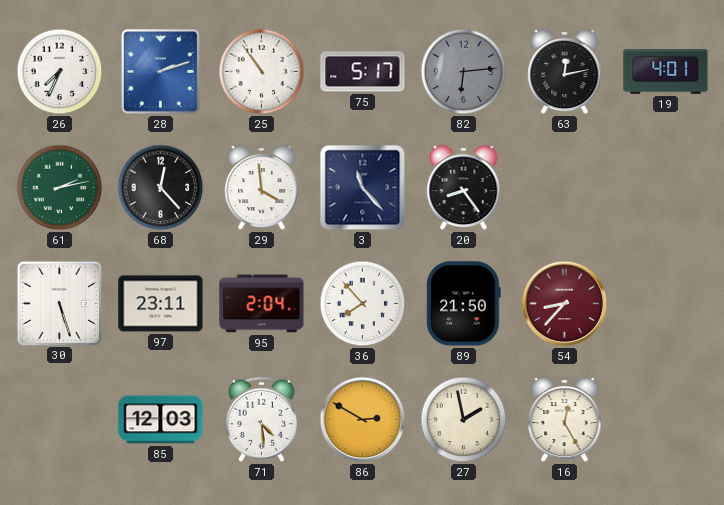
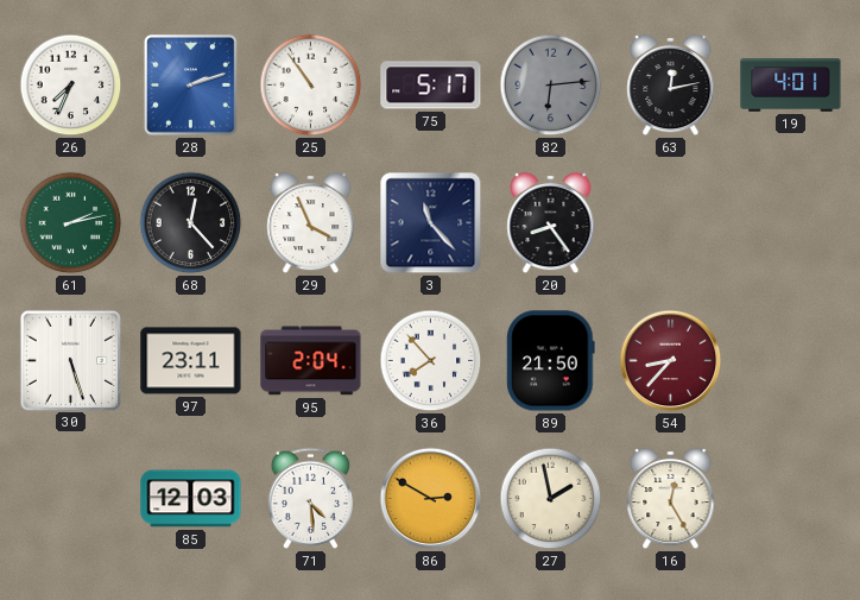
29: 3:59 -> 3:56 (311, 223)
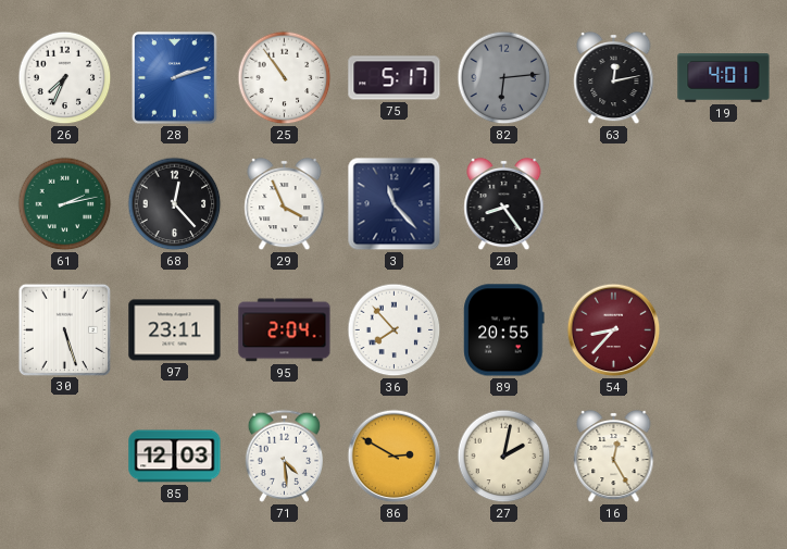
89: 21:50 -> 20:55 (504, 330)
27: 1:58 -> 2:02 (504, 457)
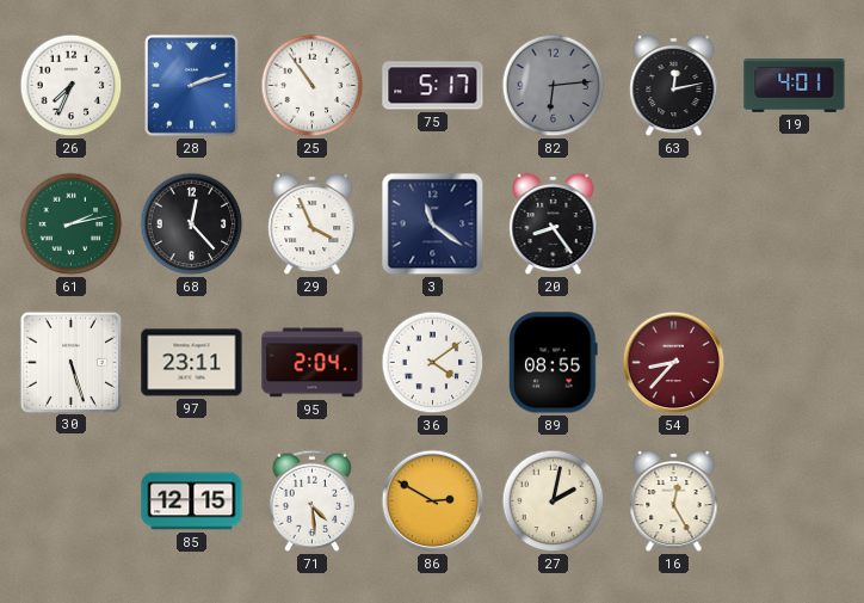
3: 11:23 -> 11:21 (433, 224)
36: 7:53 -> 4:09 (433, 363)
89: 20:55 -> 08:55 (554, 363)
85: 12:03 -> 12:15 (192, 502)
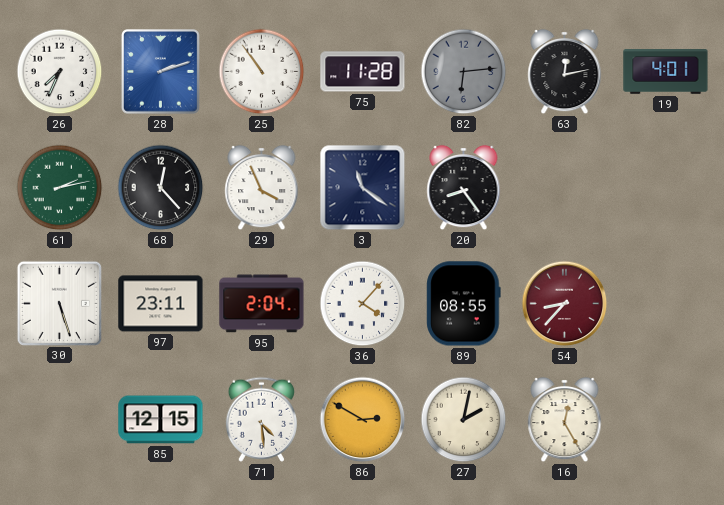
75: 5:17 -> 11:28 (363, 72)
36: 4:09 -> 4:07 (363, 304)
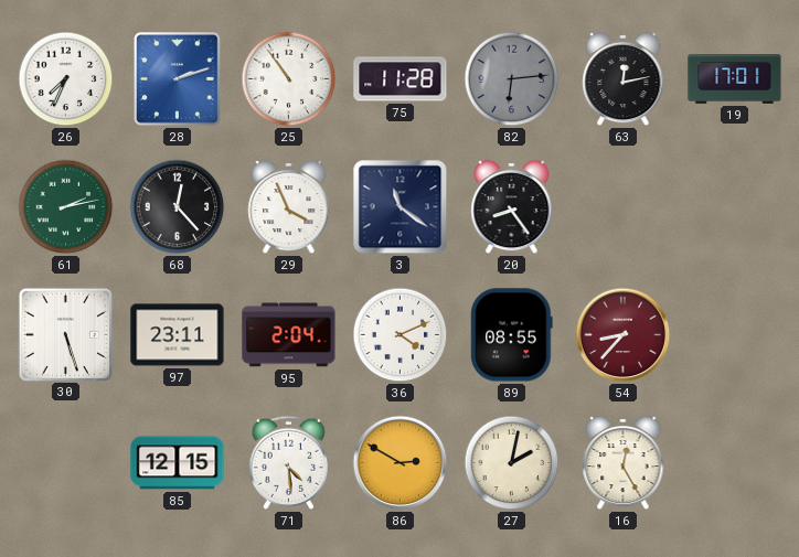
19: 4:01 -> 17:01 (735, 79)
36: 4:07 -> 4:11 (401, 335)
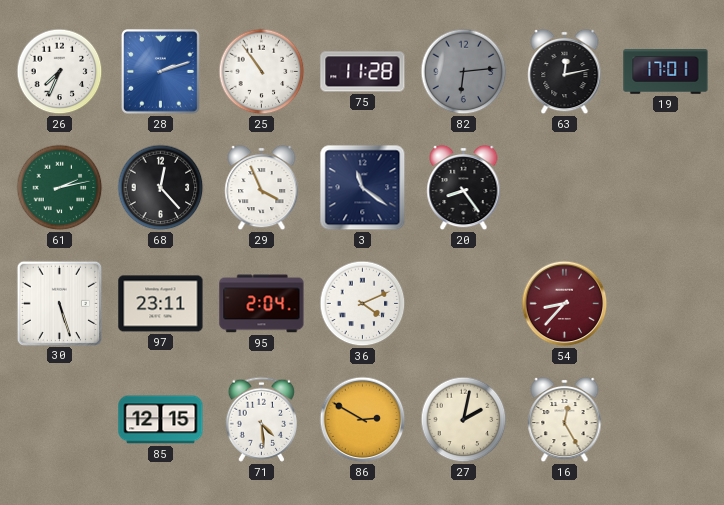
89: 08:55 -> none (512, 335)
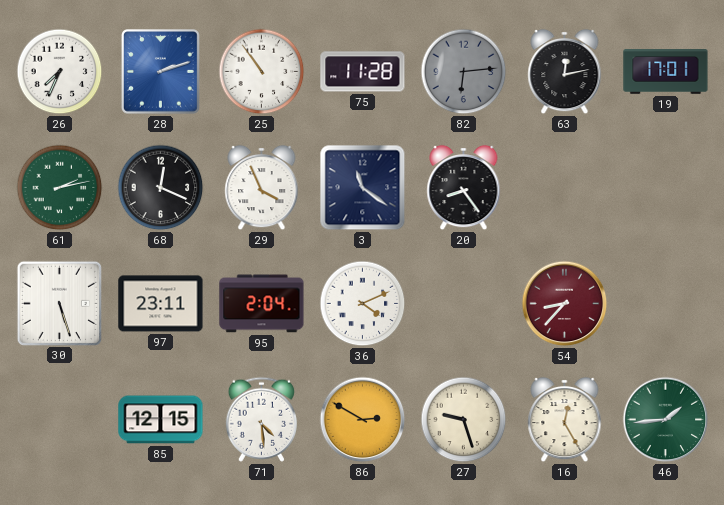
68: 12:23 -> 12:19 (161, 188)
27: 2:02 -> 9:27 (464, 420)
46: none -> 1:44 (666, 420)
